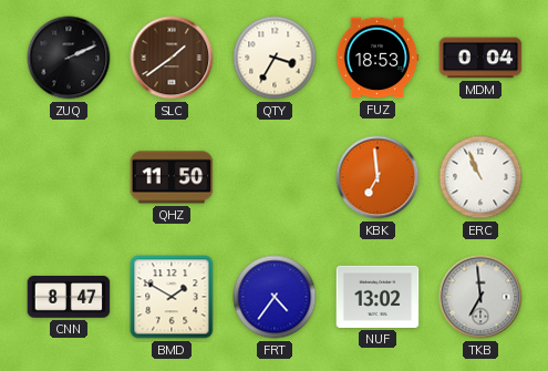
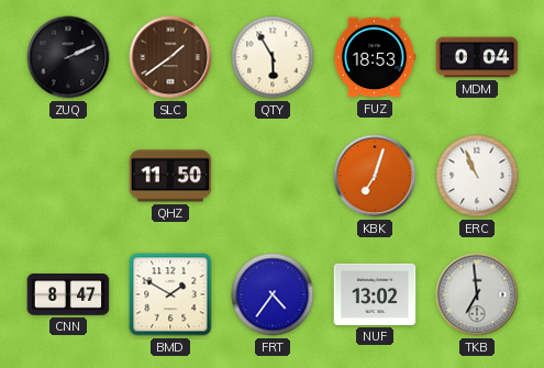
QTY: 3:35 -> 5:55 (273, 57)
KBK: 6:59 -> 7:03 (375, 176)
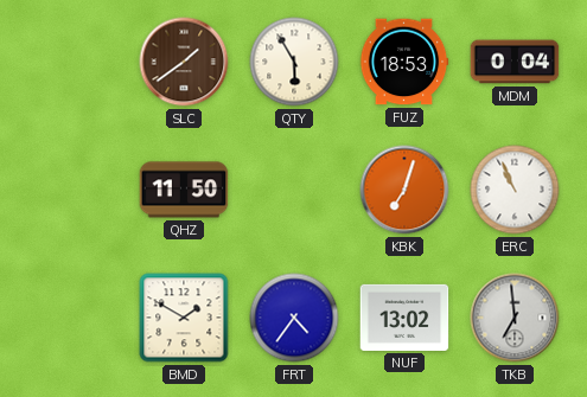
ZUQ: 2:11 -> none (68, 57)
CNN: 8:47 -> none (68, 295)
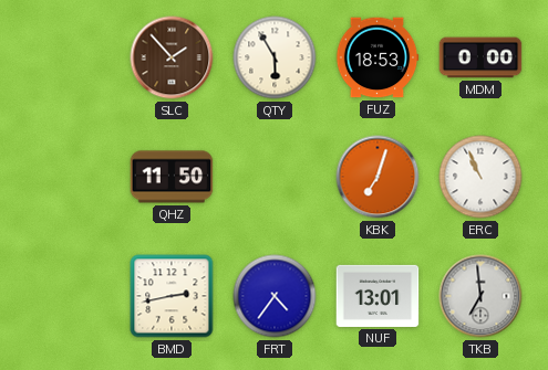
SLC: 1:39 -> 1:53 (172, 57)
MDM: 0:04 -> 0:00 (480, 57)
BMD: 1:50 -> 2:43 (172, 296)
NUF: 13:02 -> 13:01 (378, 296)
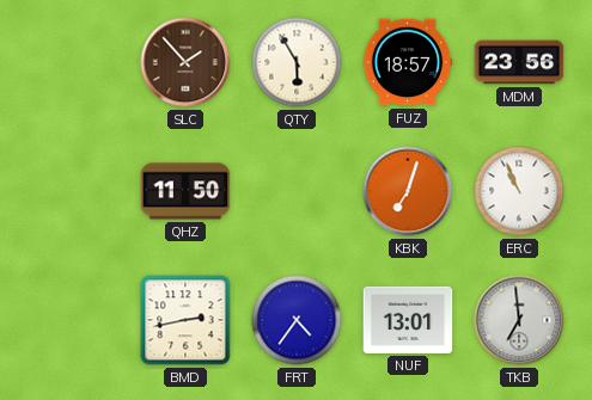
FUZ: 18:53 -> 18:57 (408, 62)
MDM: 0:00 -> 23:56 (519, 62)
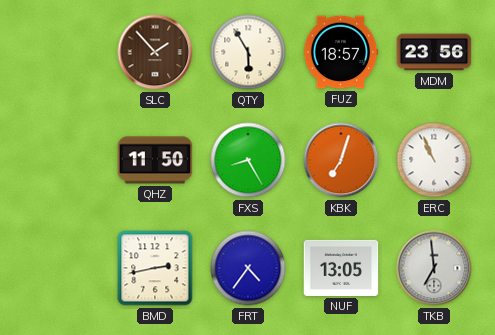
FXS: none -> 8:25 (248, 160)
NUF: 13:01 -> 13:05 (341, 268)
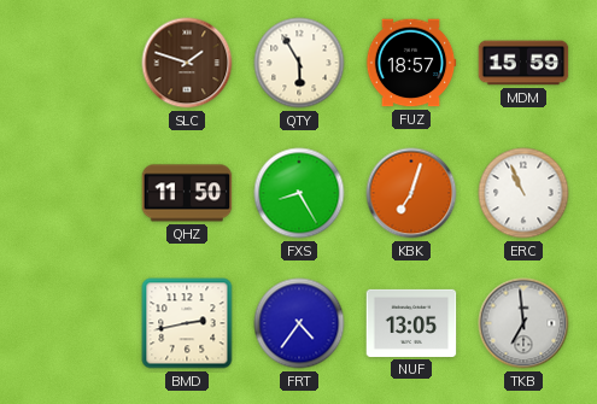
SLC: 1:53 -> 1:48 (187, 63)
MDM: 23:56 -> 15:59 (523, 63)
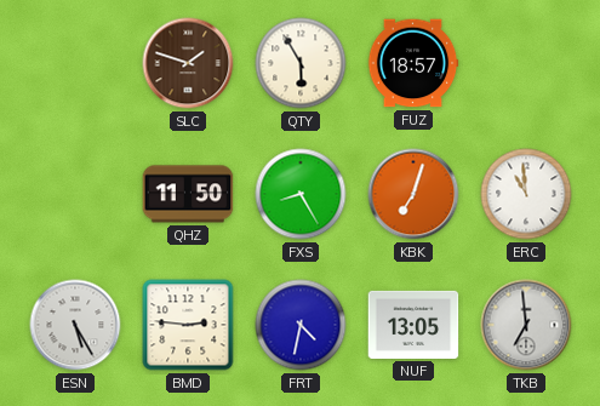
MDM: 15:59 -> none (523, 63)
ERC: 10:56 -> 10:59 (526, 194)
ESN: none -> 5:25 (75, 325)
BMD: 2:43 -> 2:46 (188, 325)
FRT: 4:36 -> 4:32 (301, 325)
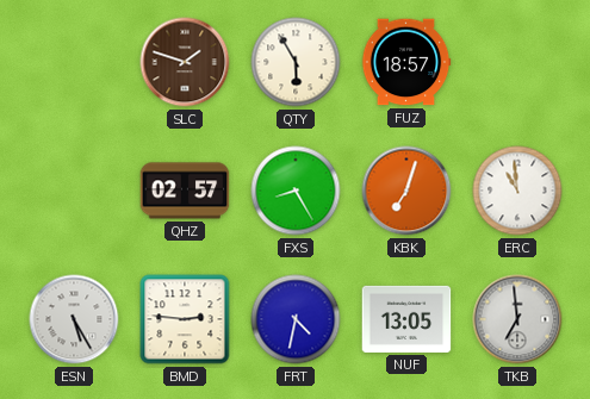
QHZ: 11:50 -> 02:57 (185, 191)
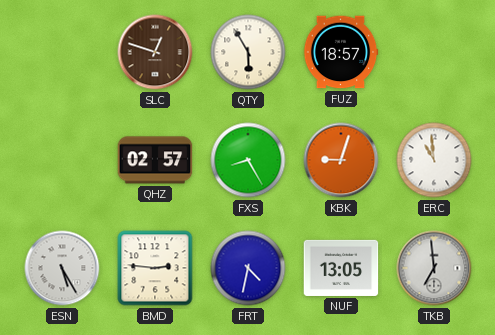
SLC: 1:48 -> 12:48 (155, 52)
KBK: 7:03 -> 9:03 (341, 160)
